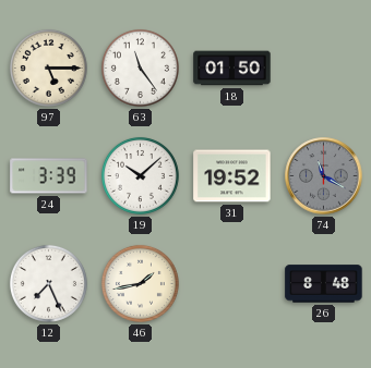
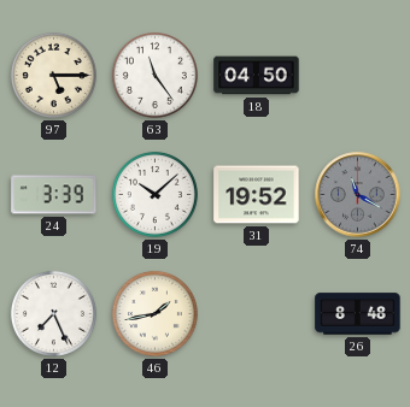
18: 01:50 -> 04:50 (257, 76)
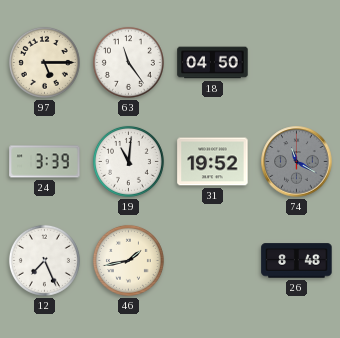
19: 10:08 -> 11:01 (128, 161)
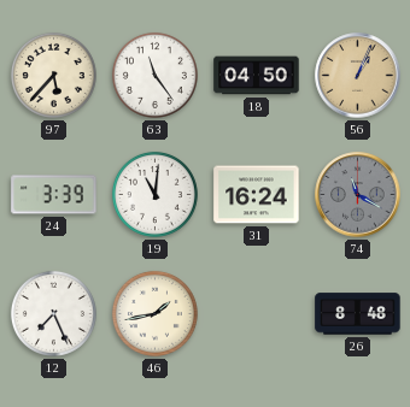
97: 5:15 -> 5:37 (53, 75)
56: none -> 1:04 (358, 76)
31: 19:52 -> 16:24 (257, 195)
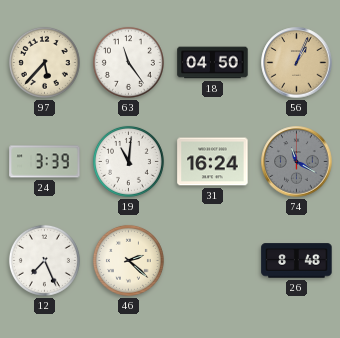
46: 1:43 -> 2:22 (128, 260)
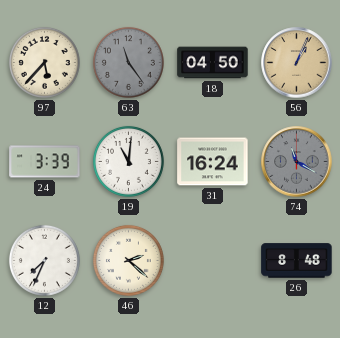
63 dial: white -> grey (128, 62)
12: 7:26 -> 7:34 (44, 260)
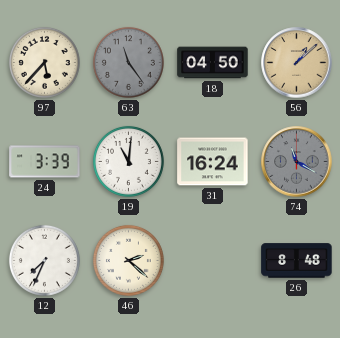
56: 1:04 -> 1:08 (297, 63)
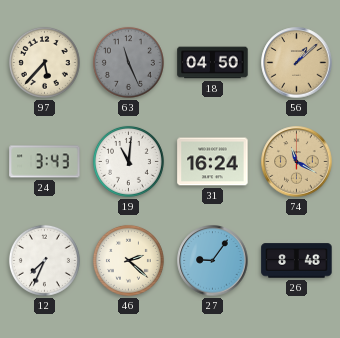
63: 11:24 -> 11:26 (128, 62)
24: 3:39 -> 3:43 (45, 162)
74 dial: grey -> champagne (297, 162)
27: none -> 9:06 (213, 261)
